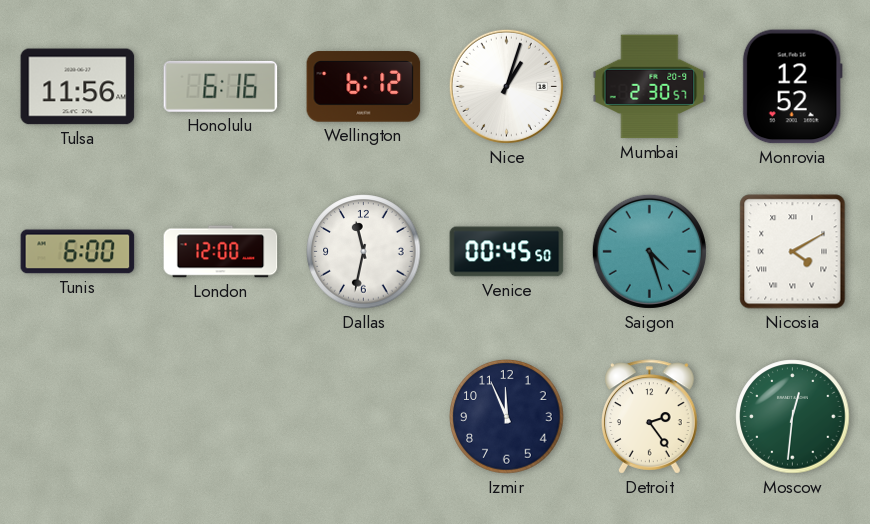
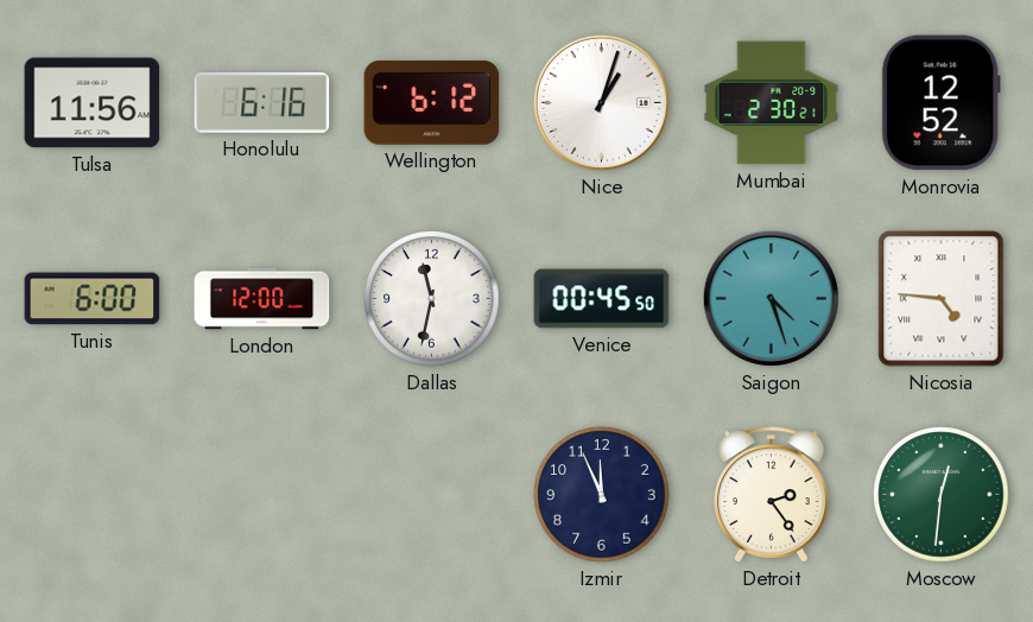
Mumbai: 2:30:57 -> 2:30:21 (772, 103)
Nicosia: 4:10 -> 4:46 (942, 299)
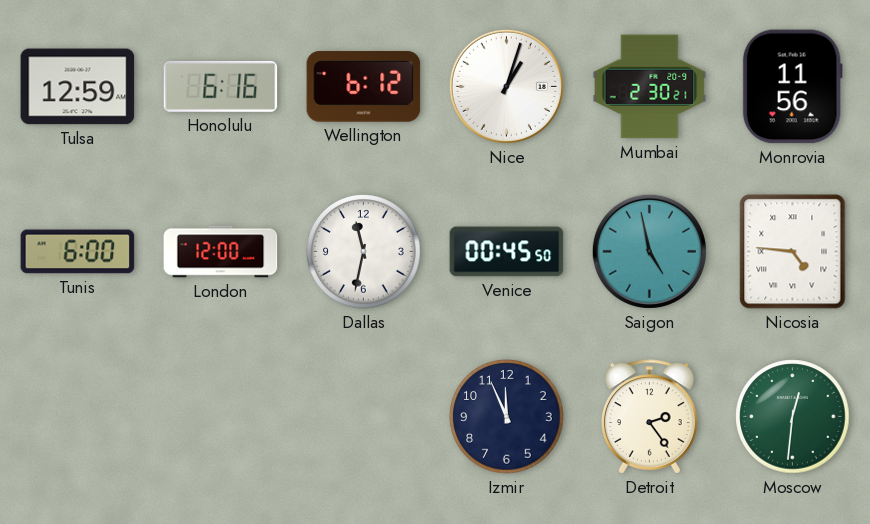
Tulsa: 11:56 -> 12:59 (78, 87)
Monrovia: 12:52 -> 11:56 (792, 87)
Saigon: 4:27 -> 4:58 (649, 251)
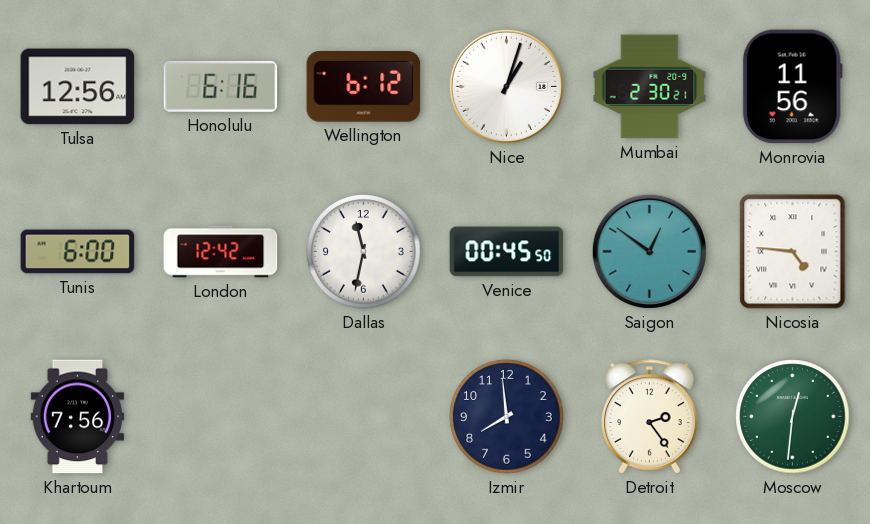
Tulsa: 12:59 -> 12:56 (78, 87)
London: 12:00 -> 12:42 (221, 252)
Saigon: 4:58 -> 12:51 (649, 251)
Khartoum: none -> 7:56 (78, 417)
Izmir: 11:56 -> 7:59 (507, 417)
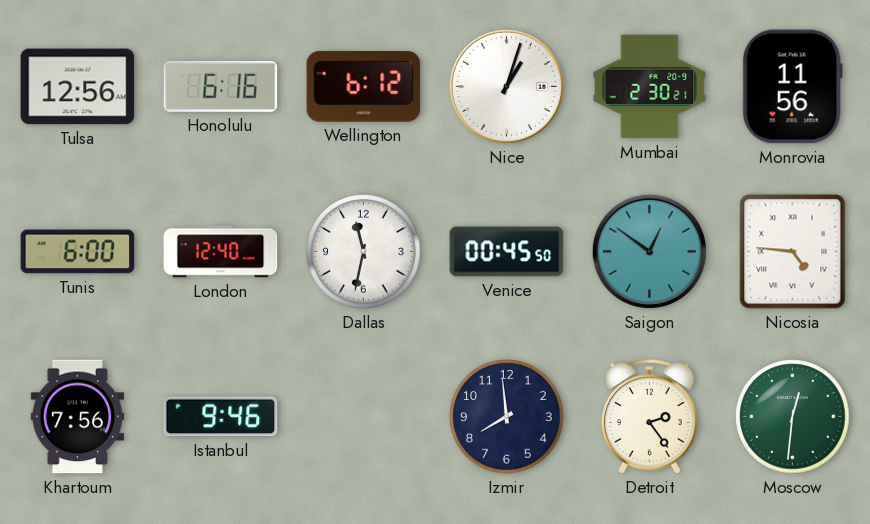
London: 12:42 -> 12:40 (221, 252)
Istanbul: none -> 9:46 (221, 417)
